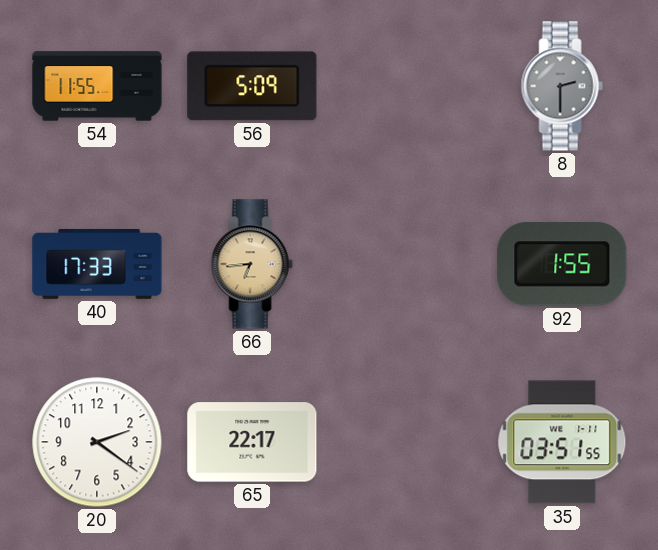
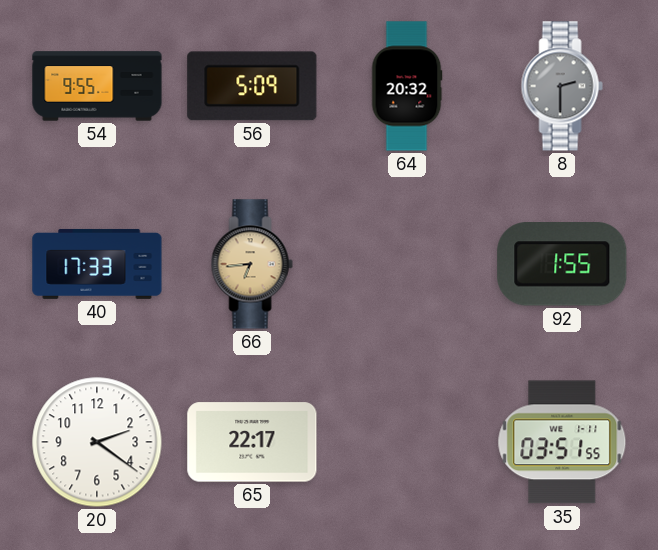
54: 11:55 -> 9:55 (97, 86)
64: none -> 20:32 (407, 86)
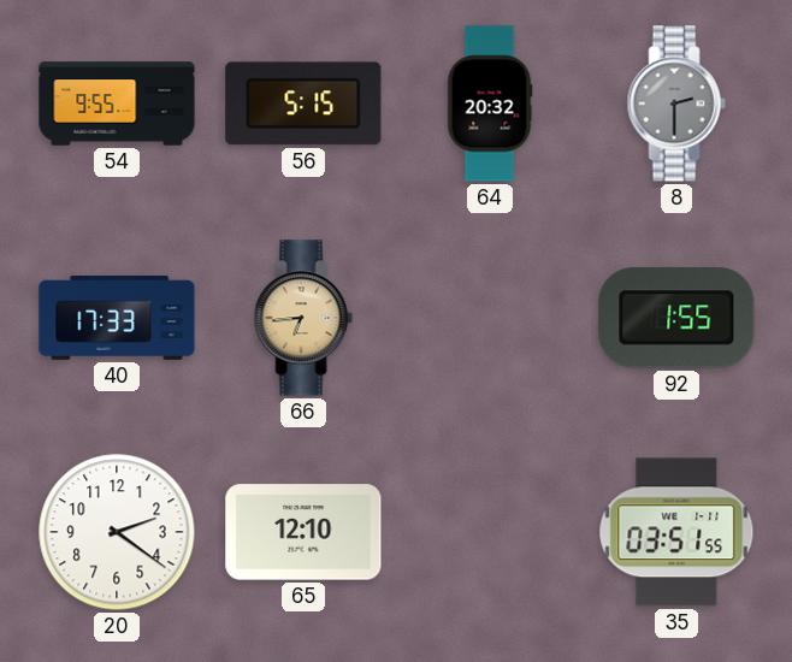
56: 5:09 -> 5:15 (303, 104)
65: 22:17 -> 12:10 (303, 532)
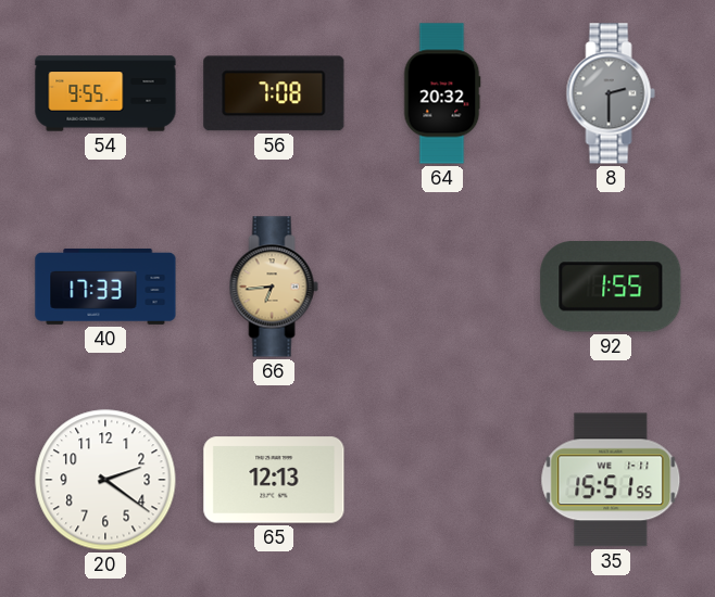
56: 5:15 -> 7:08 (274, 93)
65: 12:10 -> 12:13 (274, 480)
35: 03:51 -> 15:51 (611, 480)
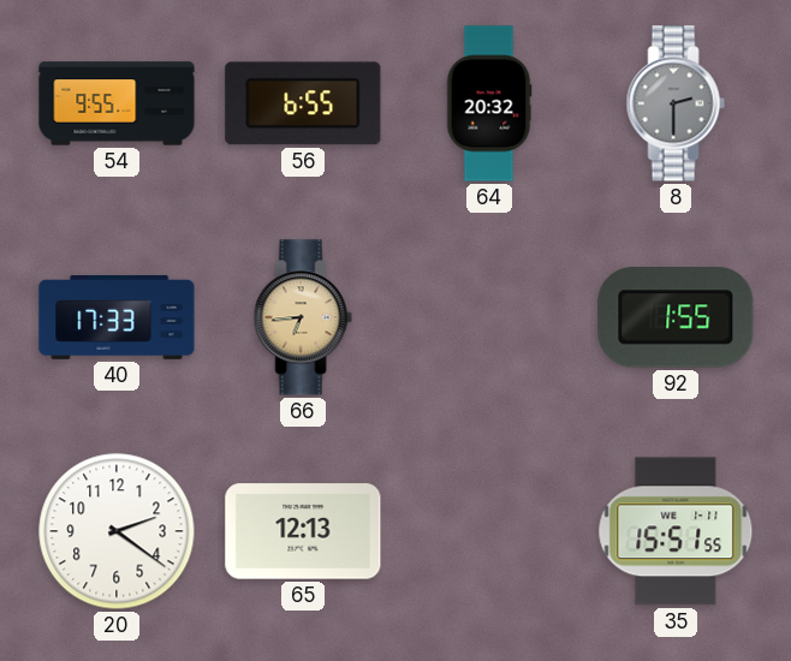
56: 7:08 -> 6:55 (303, 103)
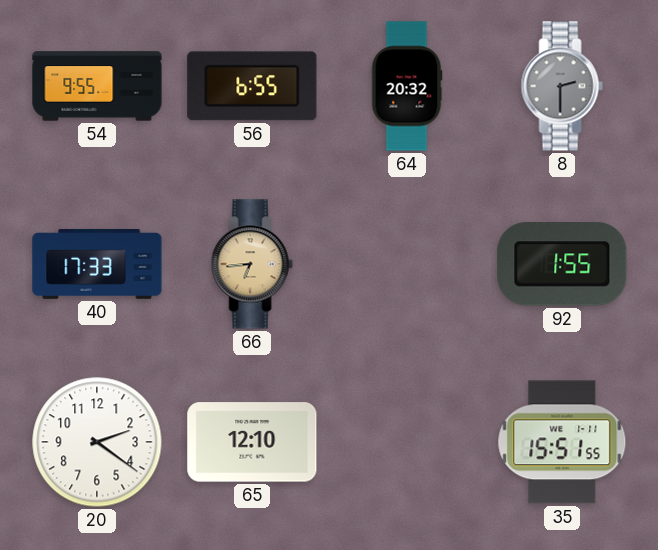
65: 12:13 -> 12:10 (252, 442)
